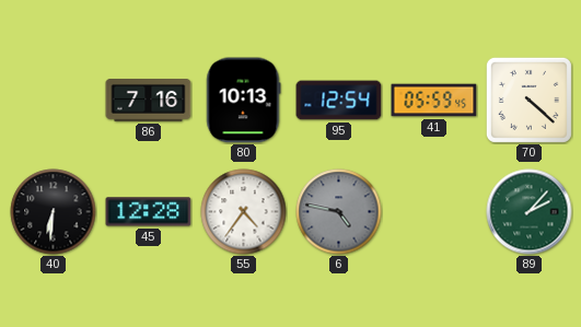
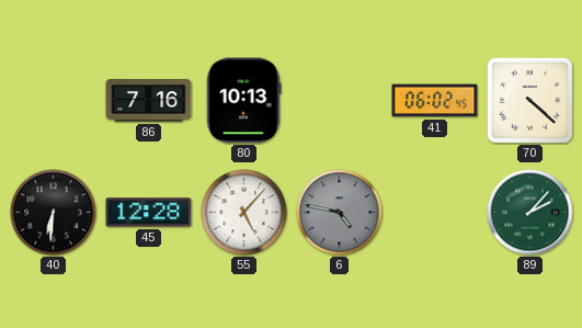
95: 12:54 -> none (339, 101)
41: 05:59 -> 06:02 (435, 101)
55: 4:36 -> 5:07 (244, 213)
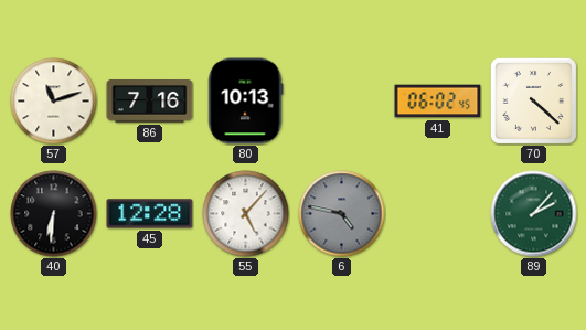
57: none -> 11:12 (54, 102)
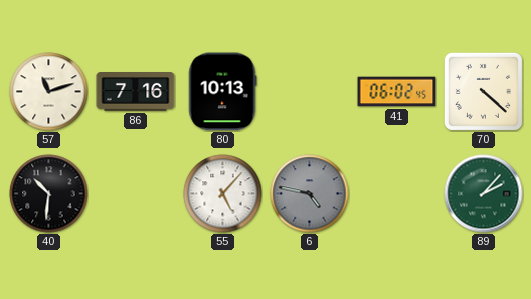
40: 6:31 -> 10:31 (49, 194)
45: 12:28 -> none (150, 214)
